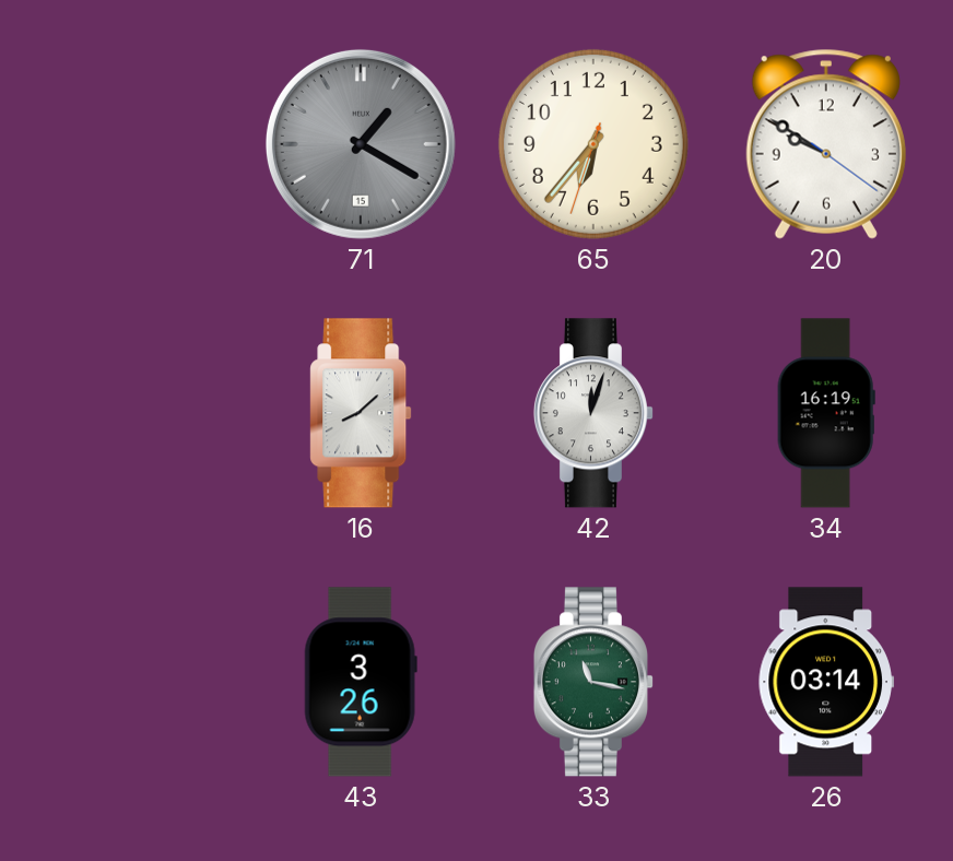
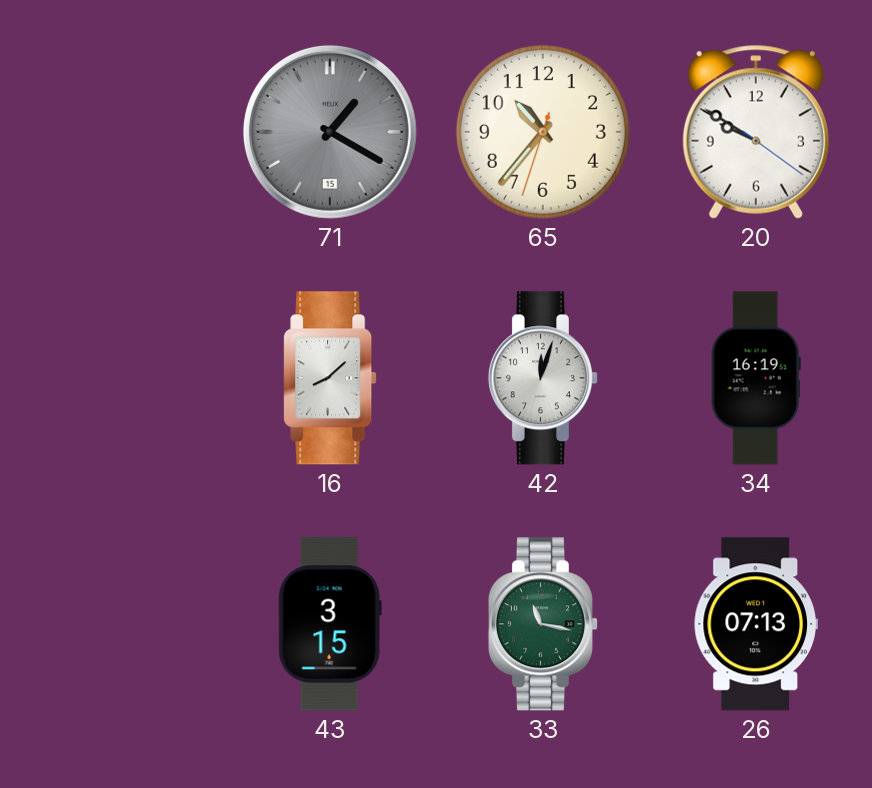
65: 6:36 -> 10:36 (543, 132)
43: 3:26 -> 3:15 (330, 624)
26: 03:14 -> 07:13 (756, 624)
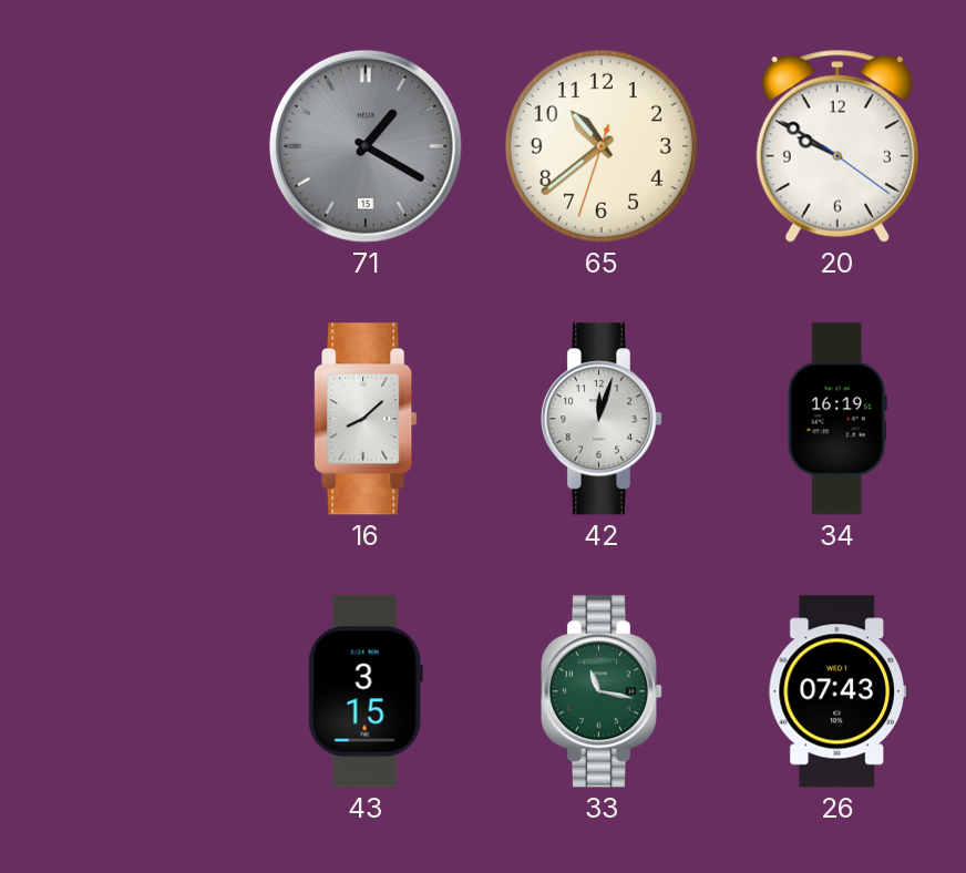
65: 10:36 -> 10:38 (602, 146)
26: 07:13 -> 07:43 (837, 691)
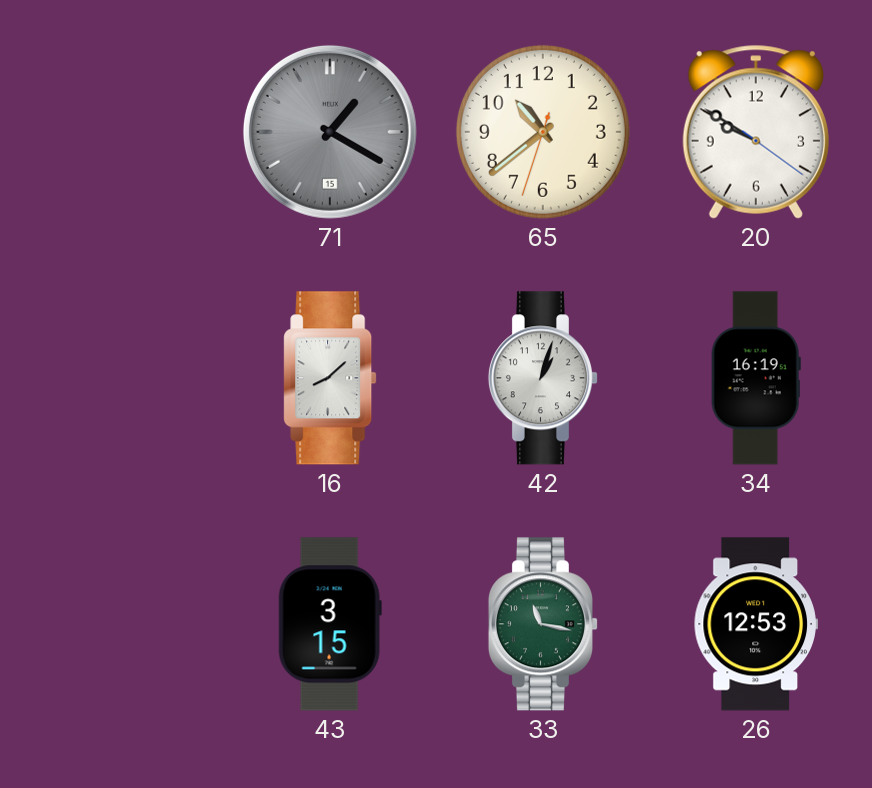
42: 12:03 -> 1:03 (542, 378)
26: 07:43 -> 12:53 (756, 624)
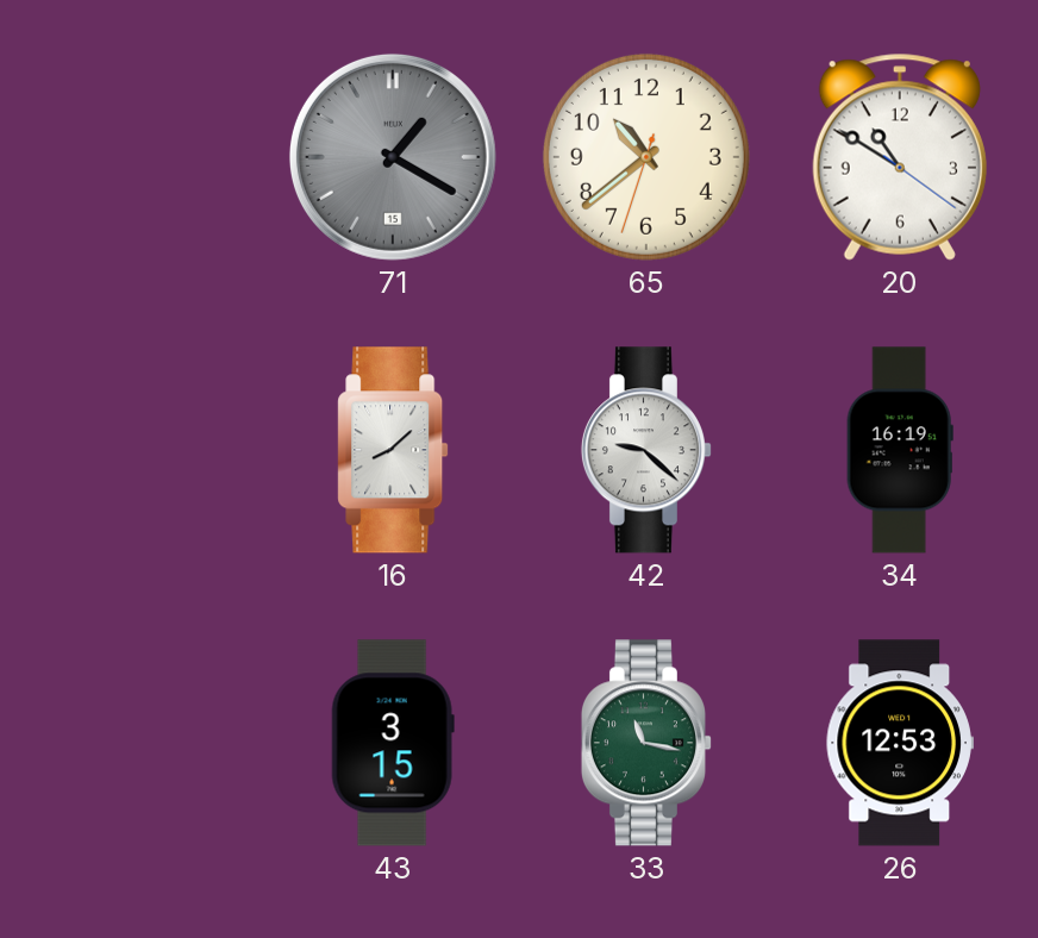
20: 9:50 -> 10:50 (900, 157)
42: 1:03 -> 9:22 (645, 450)
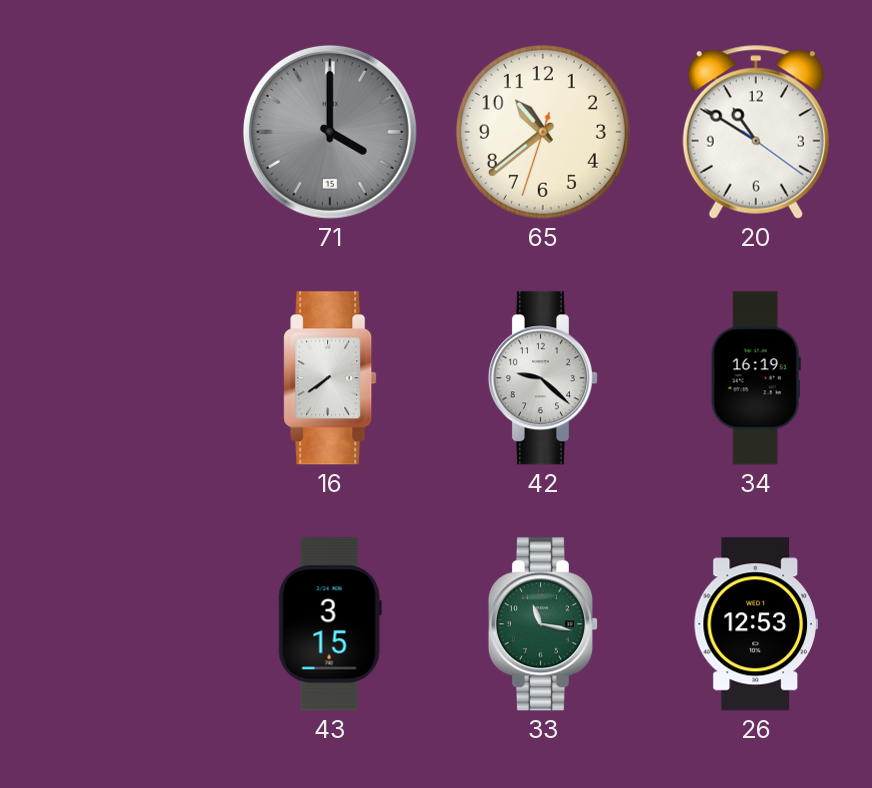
71: 1:20 -> 4:00 (330, 132)
16: 8:08 -> 7:39 (330, 378)
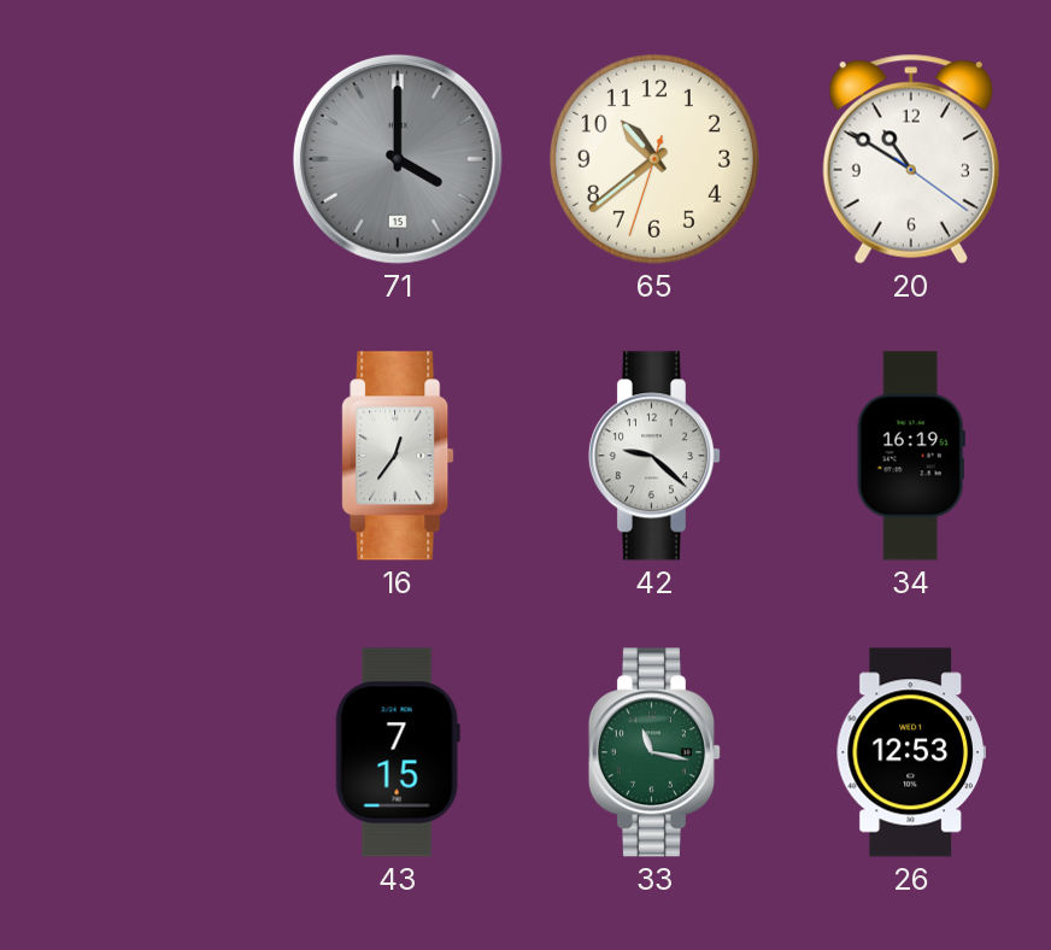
16: 7:39 -> 12:36 (398, 456)
43: 3:15 -> 7:15 (398, 752)
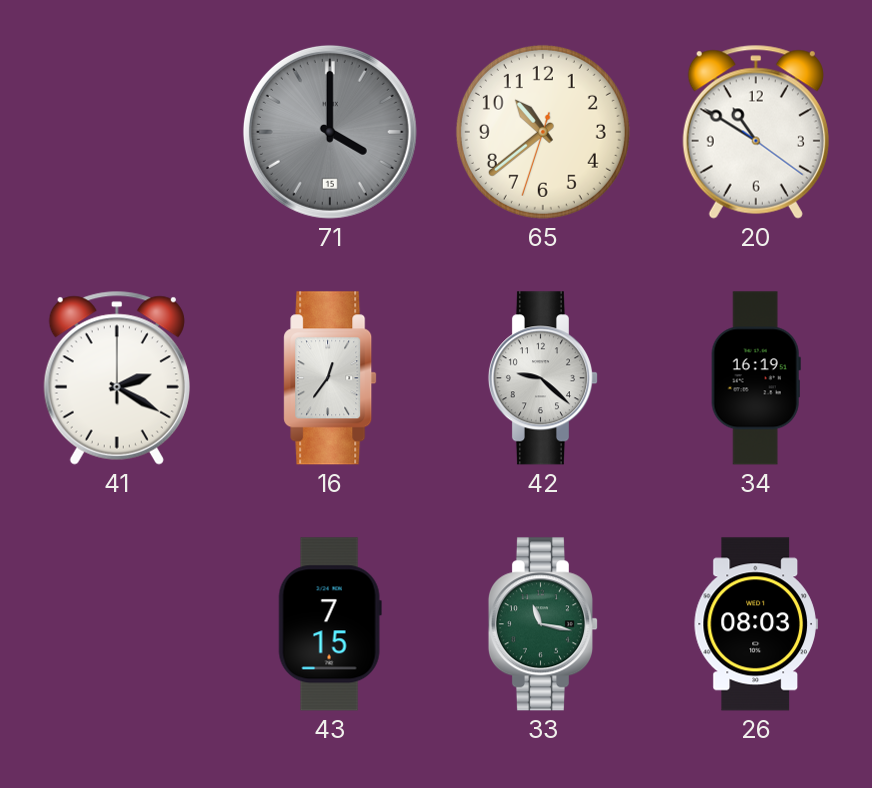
41: none -> 2:20 (117, 378)
26: 12:53 -> 08:03 (756, 624)
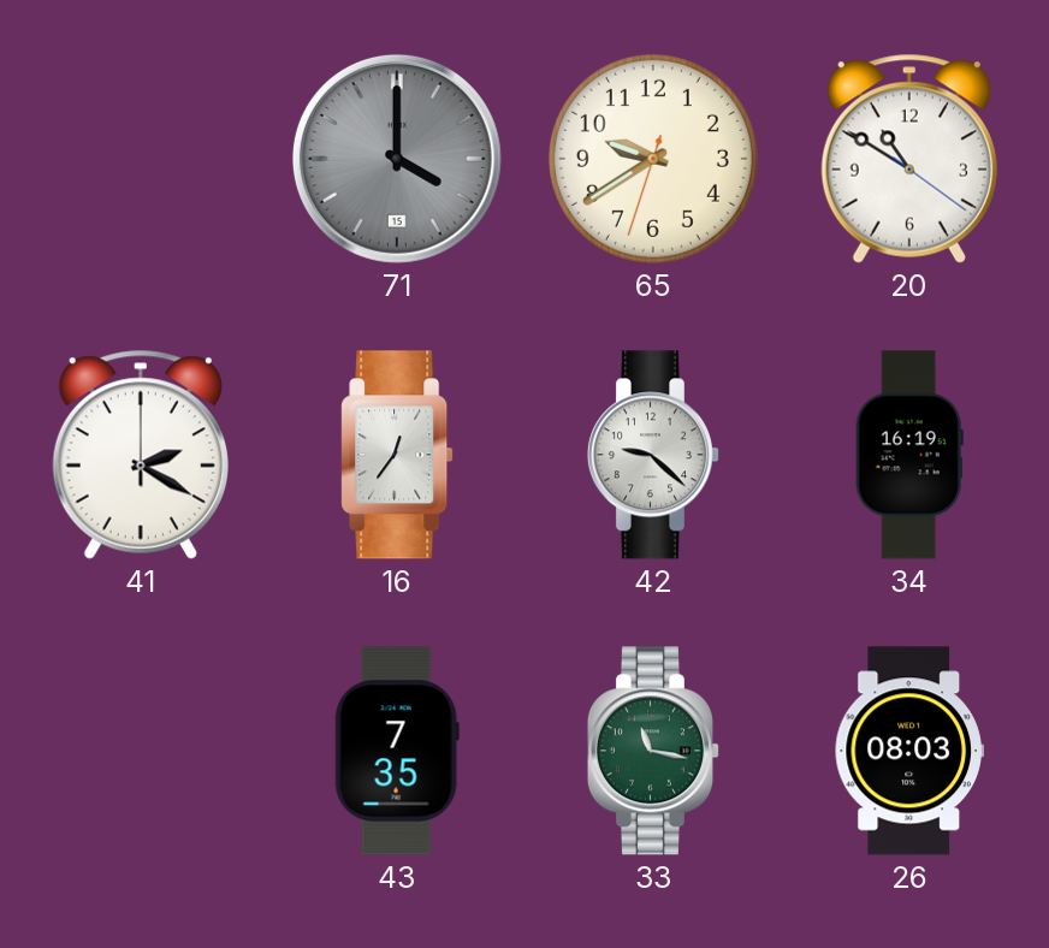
65: 10:38 -> 9:39 (653, 159)
43: 7:15 -> 7:35 (397, 751)
